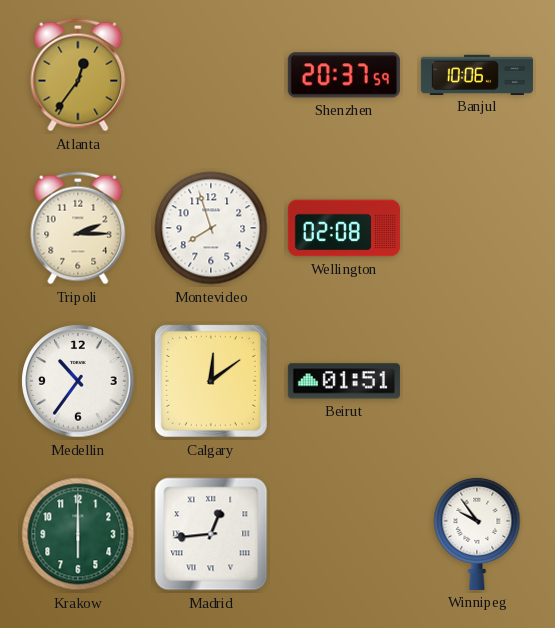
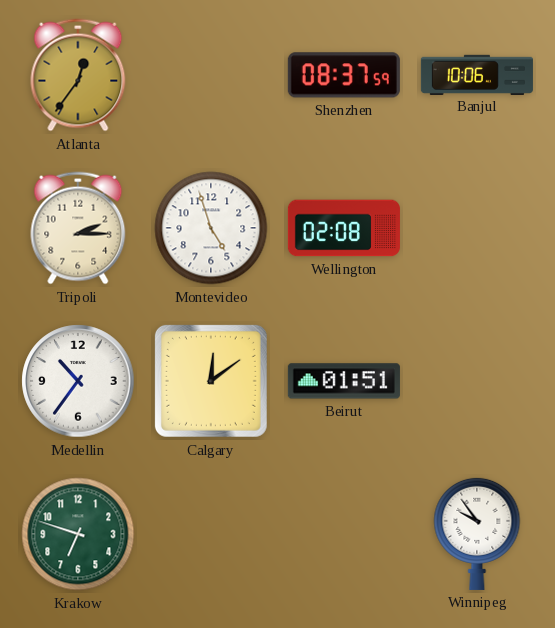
Shenzhen: 20:37 -> 08:37 (344, 75)
Montevideo: 7:57 -> 4:57 (211, 228)
Krakow: 6:00 -> 6:48 (78, 534)
Madrid: 12:44 -> none (211, 534)
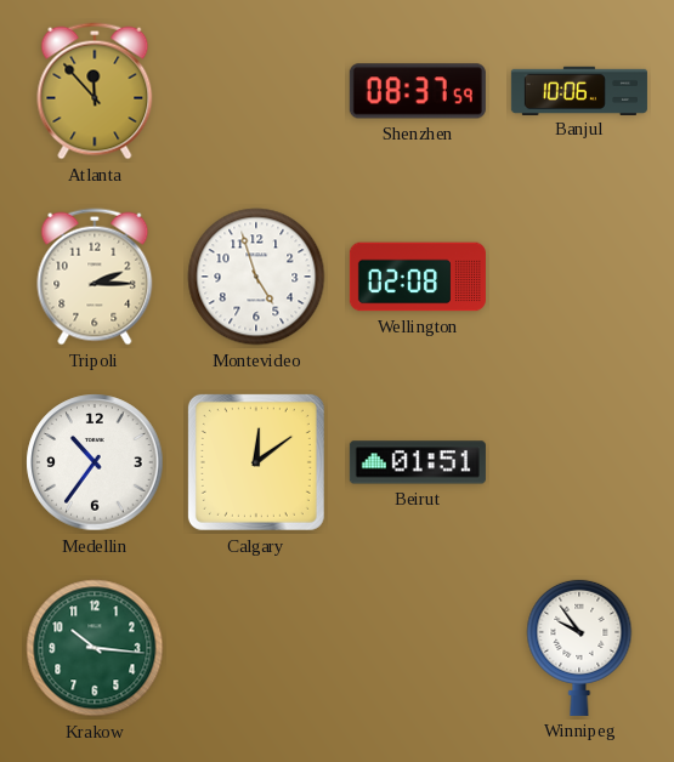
Atlanta: 12:36 -> 11:53 (95, 91)
Krakow: 6:48 -> 10:16 (95, 648)
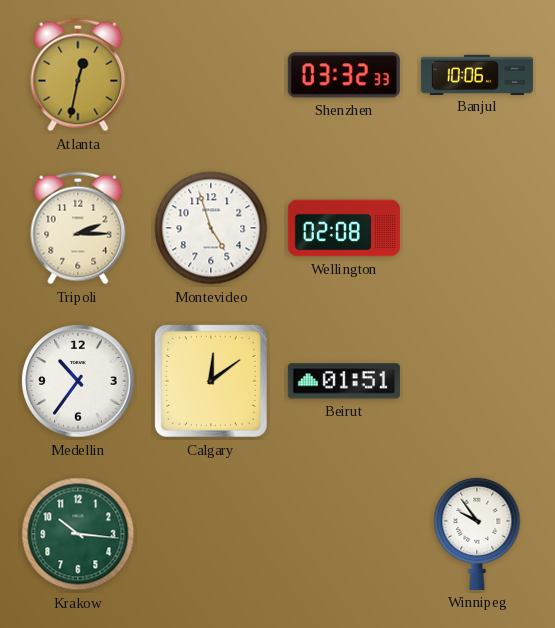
Atlanta: 11:53 -> 12:32 (78, 75)
Shenzhen: 08:37 -> 03:32 (344, 75)
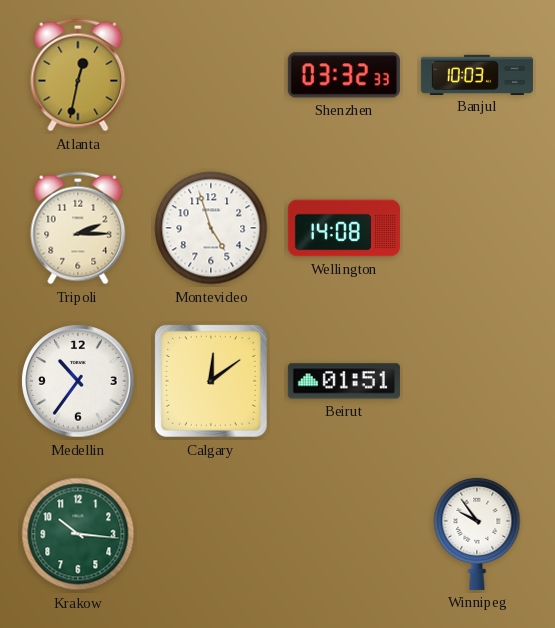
Banjul: 10:06 -> 10:03 (477, 74)
Wellington: 02:08 -> 14:08 (344, 228)
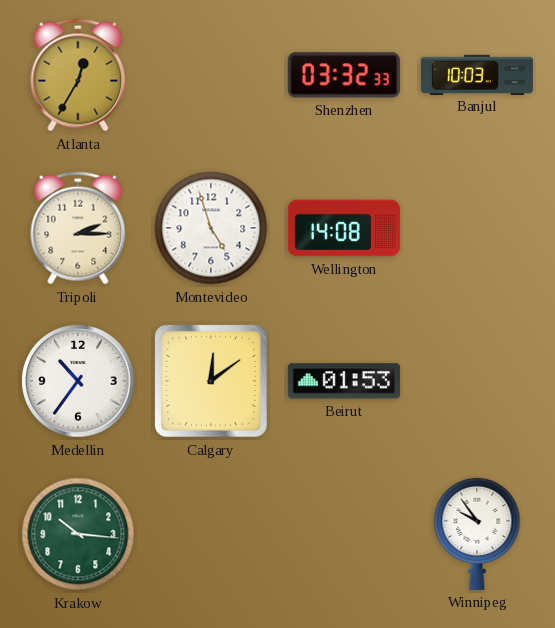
Atlanta: 12:32 -> 12:35 (78, 75)
Beirut: 01:51 -> 01:53 (344, 381)
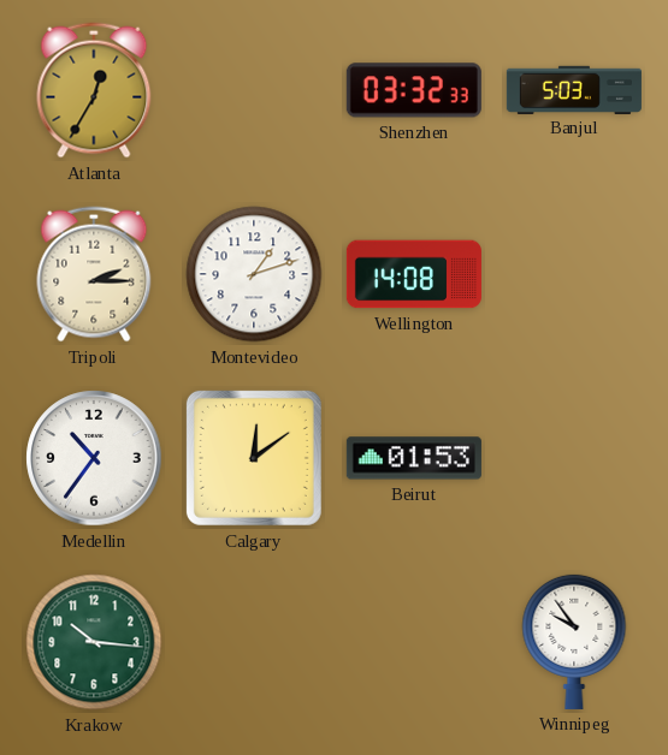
Banjul: 10:03 -> 5:03 (574, 89)
Montevideo: 4:57 -> 1:12 (254, 274)
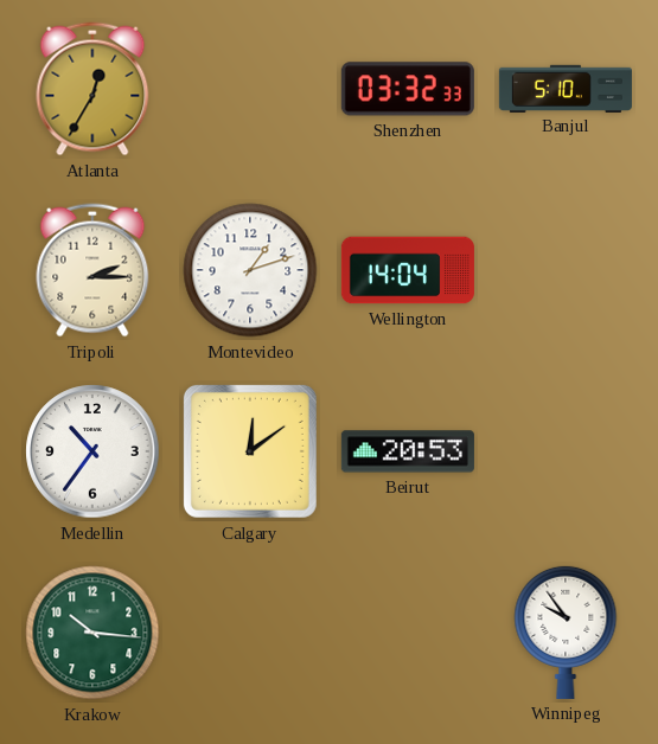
Banjul: 5:03 -> 5:10 (566, 88)
Wellington: 14:08 -> 14:04 (408, 270)
Beirut: 01:53 -> 20:53 (408, 451)
